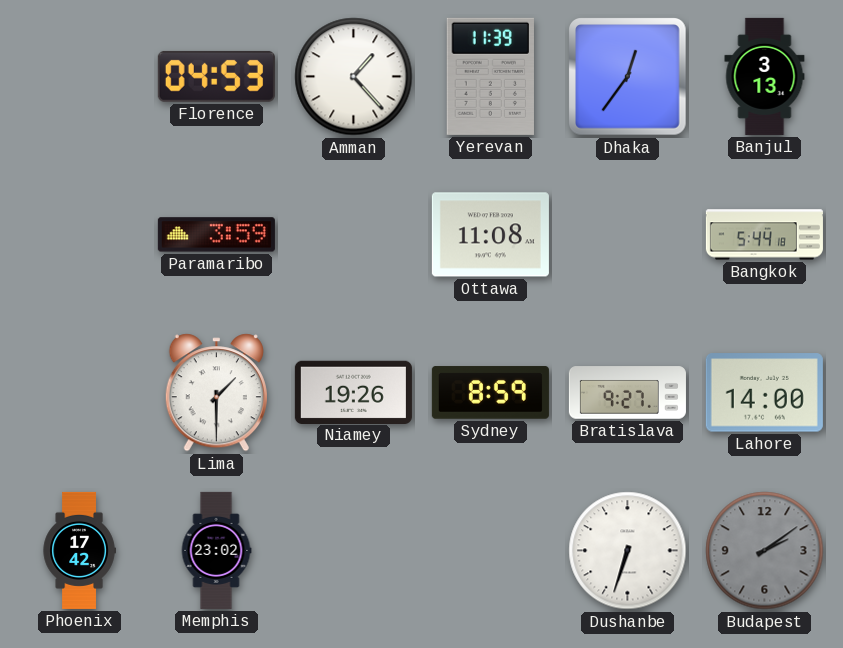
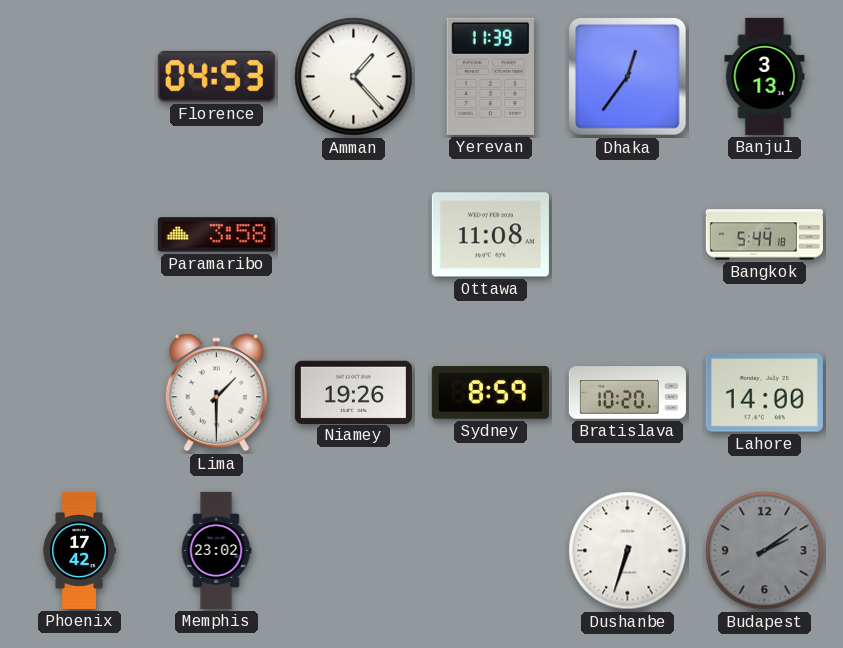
Paramaribo: 3:59 -> 3:58 (216, 235)
Bratislava: 9:27 -> 10:20 (627, 393)
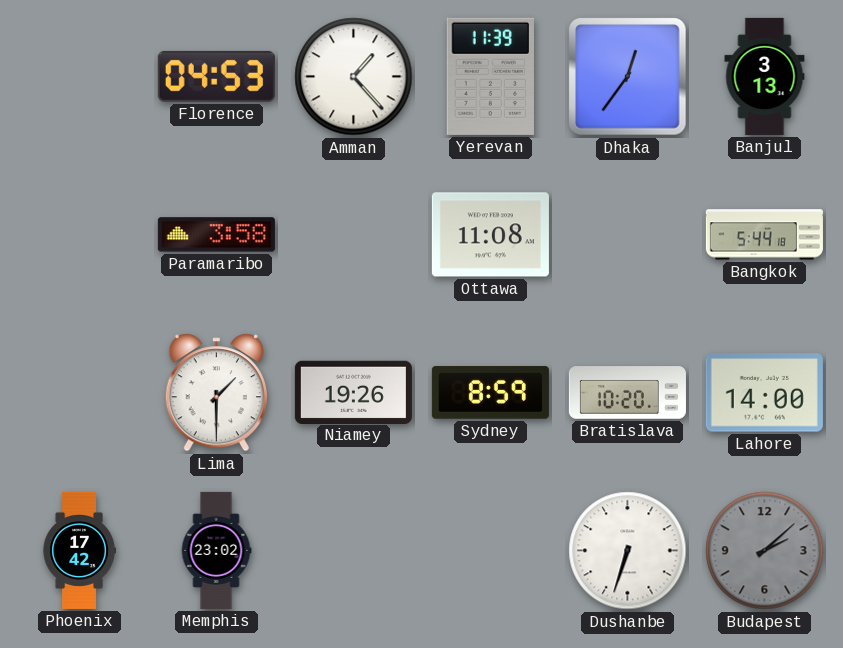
Budapest: 2:09 -> 2:08 (765, 551)
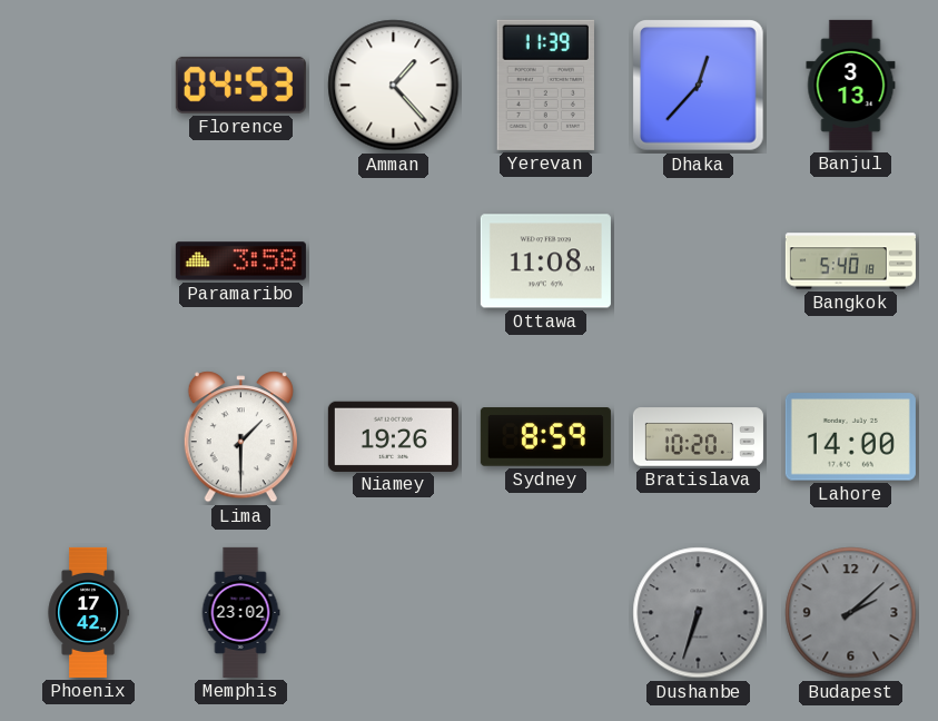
Dhaka: 12:36 -> 12:37 (699, 86)
Bangkok: 5:44 -> 5:40 (850, 261)
Dushanbe dial: white -> grey (699, 613)
